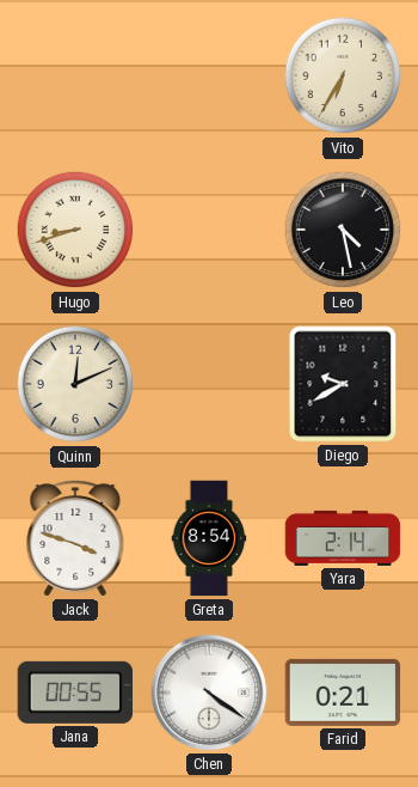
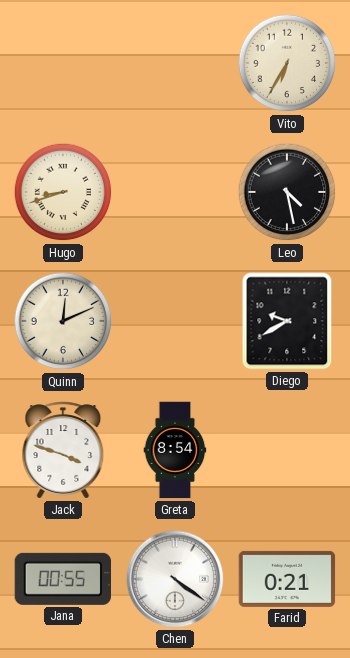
Yara: 2:14 -> none (343, 538)
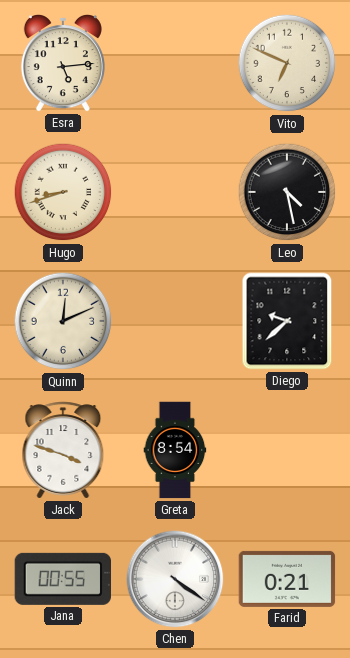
Esra: none -> 5:14 (63, 64)
Vito: 6:35 -> 6:49 (287, 63)
Diego: 9:40 -> 9:38 (287, 321)
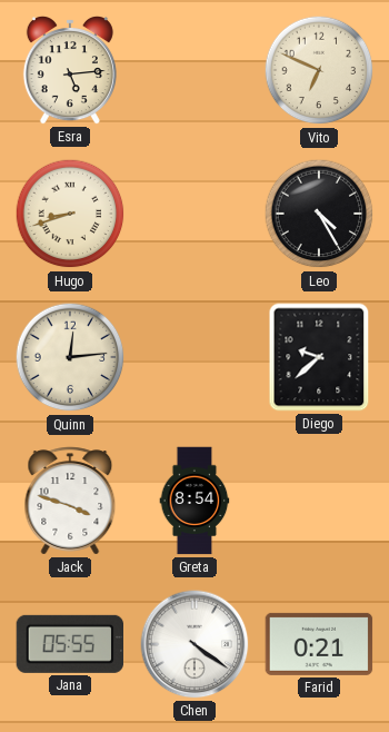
Leo: 4:28 -> 4:25 (319, 214)
Quinn: 12:11 -> 12:14 (70, 357)
Jana: 00:55 -> 05:55 (70, 644)
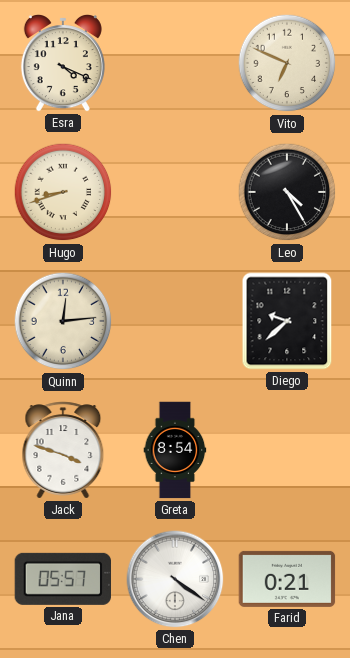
Esra: 5:14 -> 4:19 (63, 64)
Jana: 05:55 -> 05:57 (63, 579)
